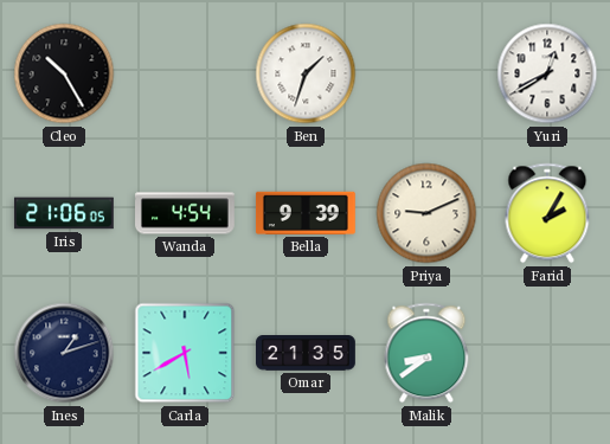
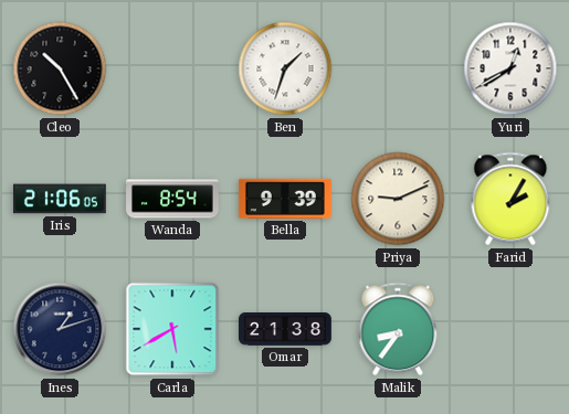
Wanda: 4:54 -> 8:54 (173, 199)
Omar: 21:35 -> 21:38 (286, 329)
Malik: 8:39 -> 8:36 (398, 329)
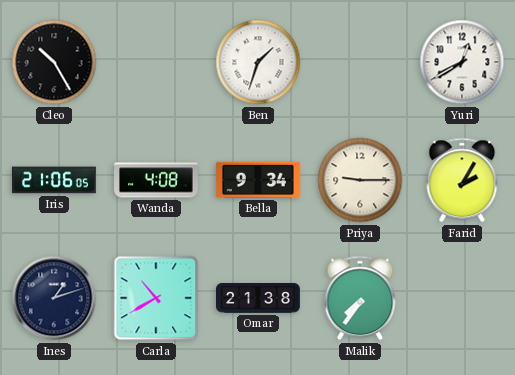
Wanda: 8:54 -> 4:08 (157, 180)
Bella: 9:39 -> 9:34 (258, 180)
Priya: 9:11 -> 9:15 (360, 180)
Carla: 5:40 -> 10:40 (156, 298)
Malik: 8:36 -> 7:36 (360, 298)
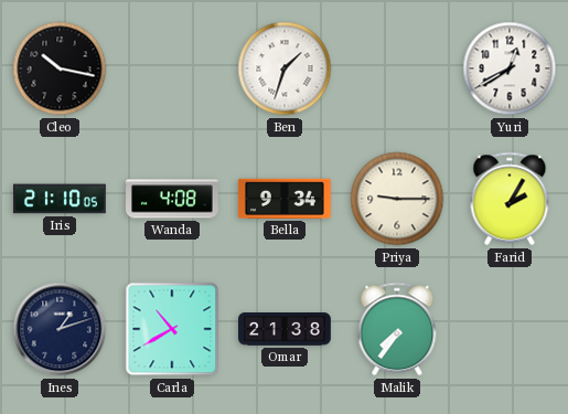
Cleo: 10:25 -> 10:17 (60, 68)
Iris: 21:06 -> 21:10 (60, 199)
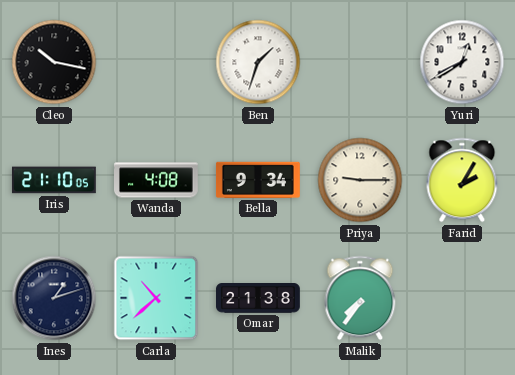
Carla: 10:40 -> 10:38 (156, 298)
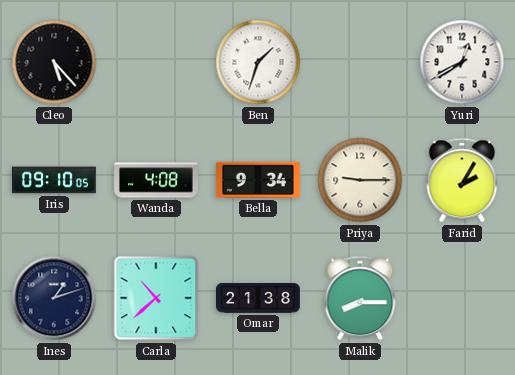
Cleo: 10:17 -> 5:23 (54, 62)
Iris: 21:10 -> 09:10 (54, 180)
Malik: 7:36 -> 8:15 (360, 298)
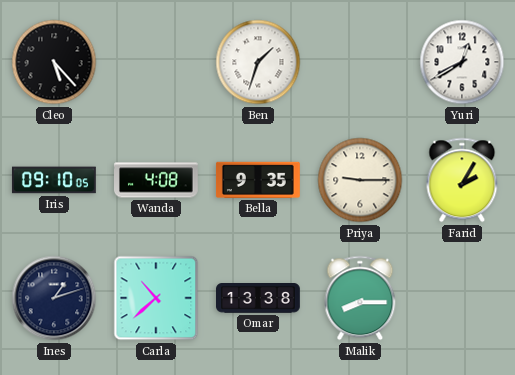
Bella: 9:34 -> 9:35 (258, 180)
Omar: 21:38 -> 13:38 (259, 298)
